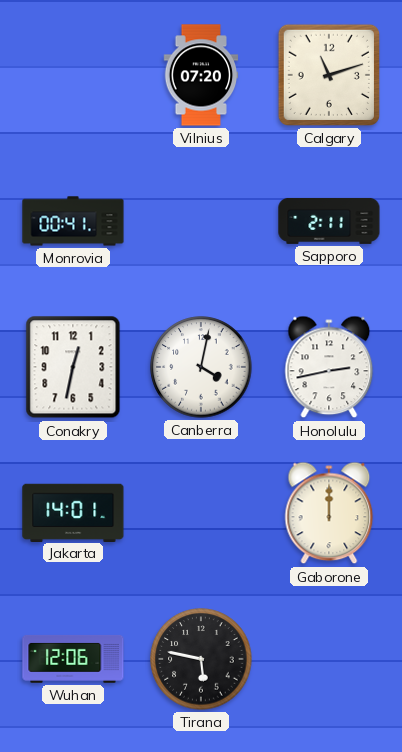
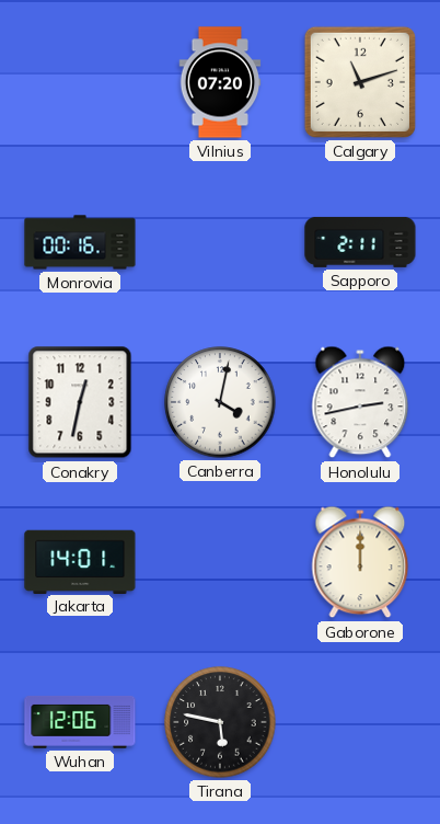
Monrovia: 00:41 -> 00:16 (80, 242)
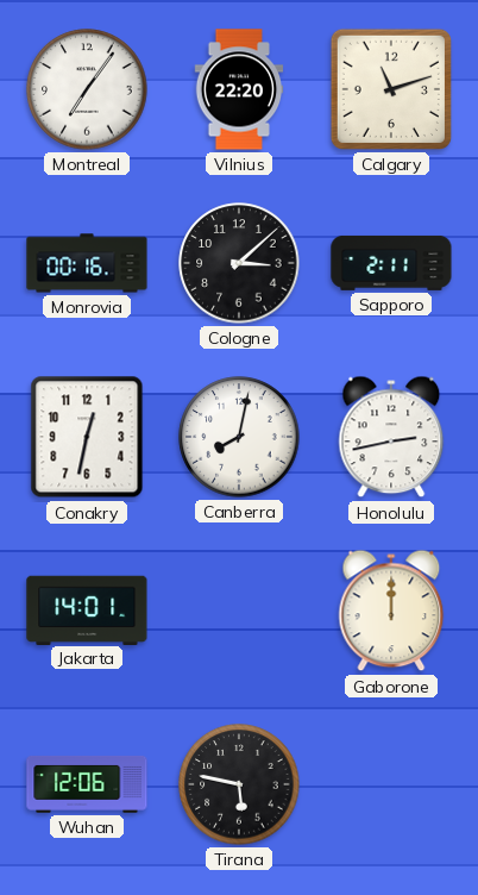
Montreal: none -> 7:06 (87, 89)
Vilnius: 07:20 -> 22:20 (239, 89)
Cologne: none -> 3:08 (239, 263)
Canberra: 4:02 -> 8:02 (239, 437)
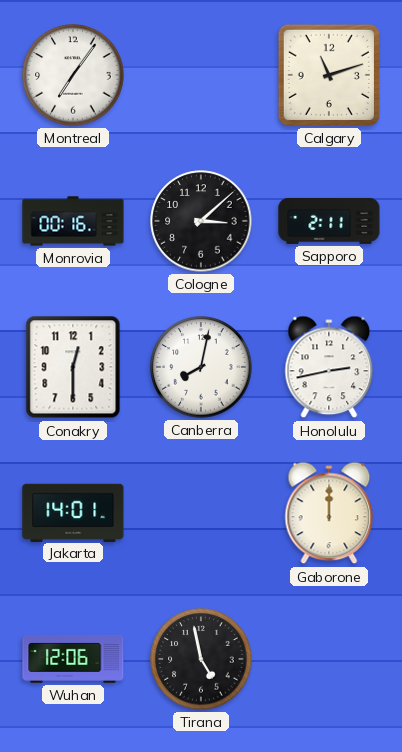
Vilnius: 22:20 -> none (239, 89)
Conakry: 12:32 -> 12:30 (73, 367)
Tirana: 5:47 -> 4:58 (201, 659)
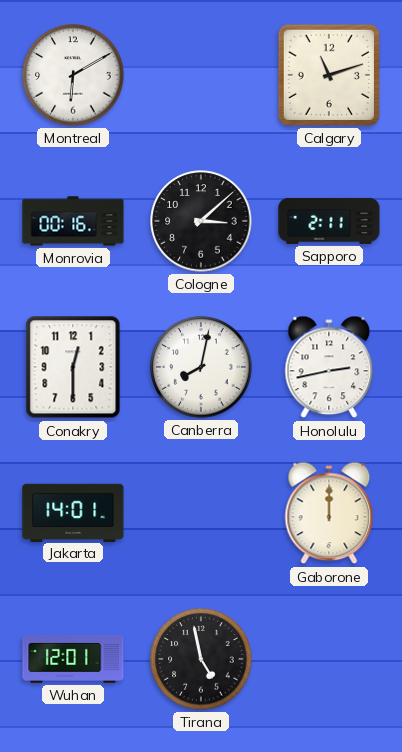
Montreal: 7:06 -> 6:10 (73, 75)
Wuhan: 12:06 -> 12:01 (73, 659)
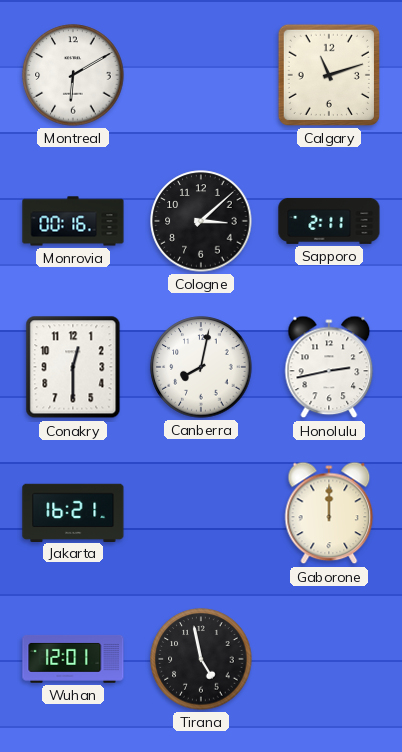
Jakarta: 14:01 -> 16:21 (73, 512)
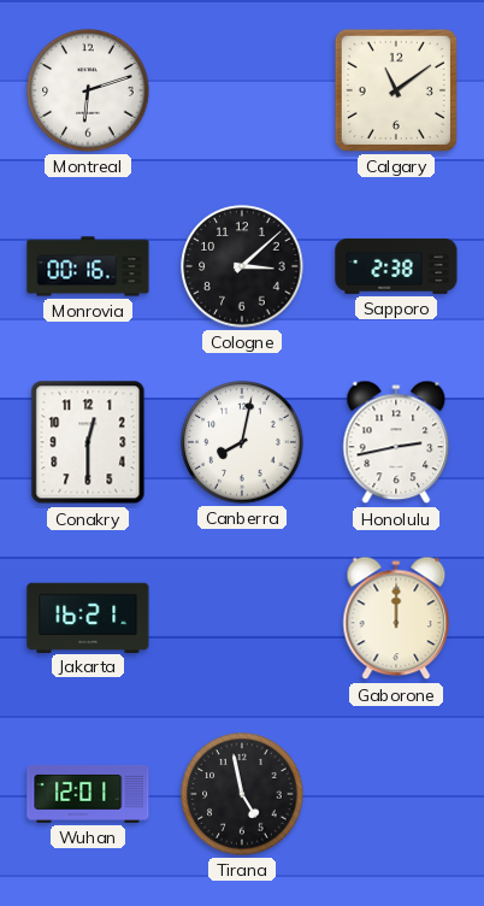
Montreal: 6:10 -> 6:12 (88, 90)
Calgary: 11:12 -> 11:09 (396, 90)
Sapporo: 2:11 -> 2:38 (396, 266)
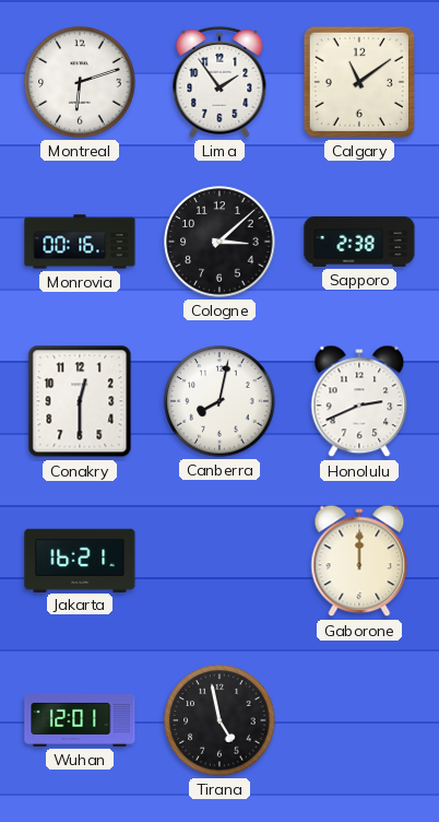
Lima: none -> 1:54 (220, 82)
Honolulu: 2:43 -> 2:41 (359, 401)
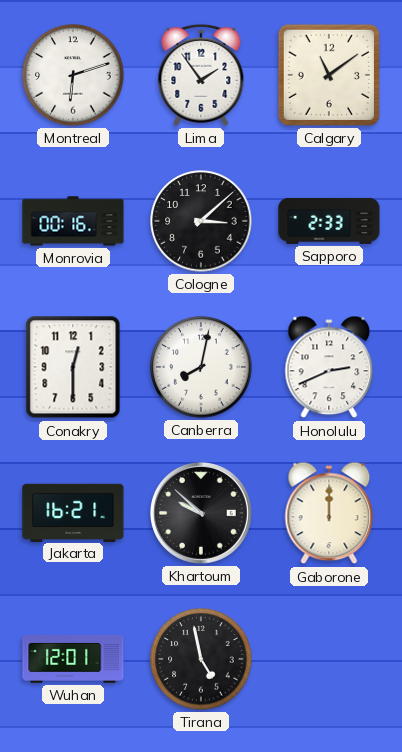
Sapporo: 2:38 -> 2:33 (329, 221)
Khartoum: none -> 9:52 (202, 514)
